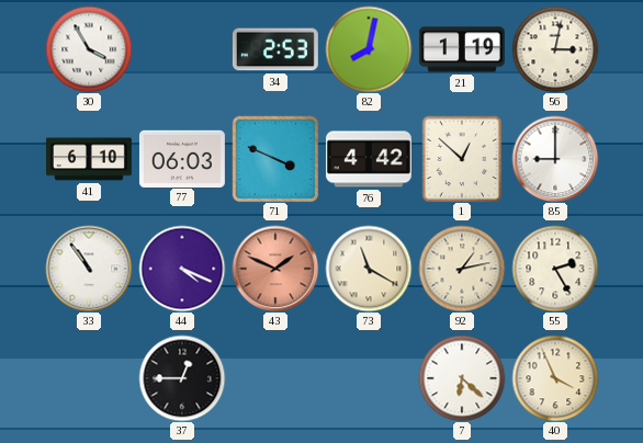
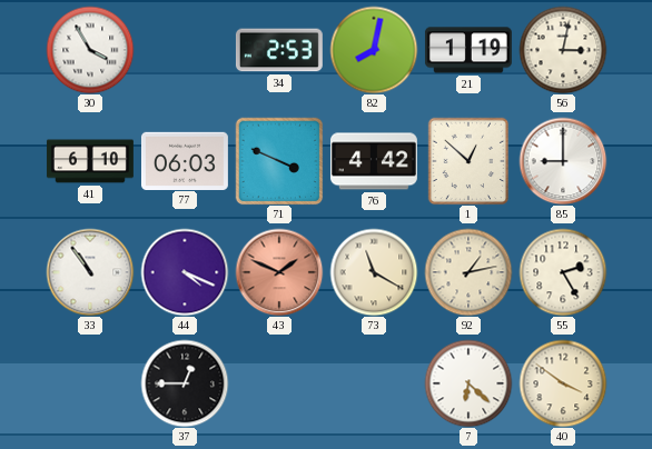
40: 3:56 -> 3:51 (563, 383)
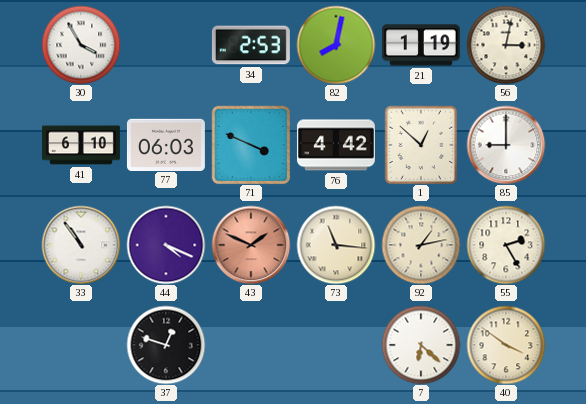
73: 11:20 -> 11:16 (336, 245)
37: 12:45 -> 12:48 (166, 345)
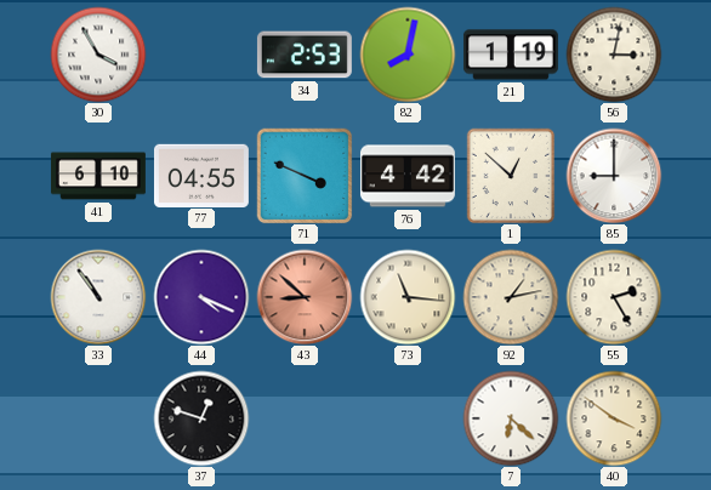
77: 06:03 -> 04:55 (201, 175)
43: 1:49 -> 8:52 (305, 297)
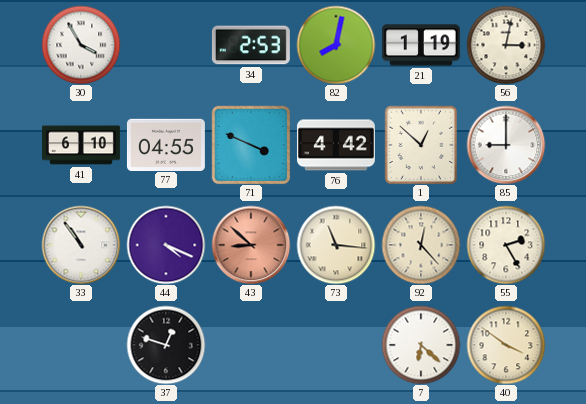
92: 1:13 -> 12:23 (421, 245)
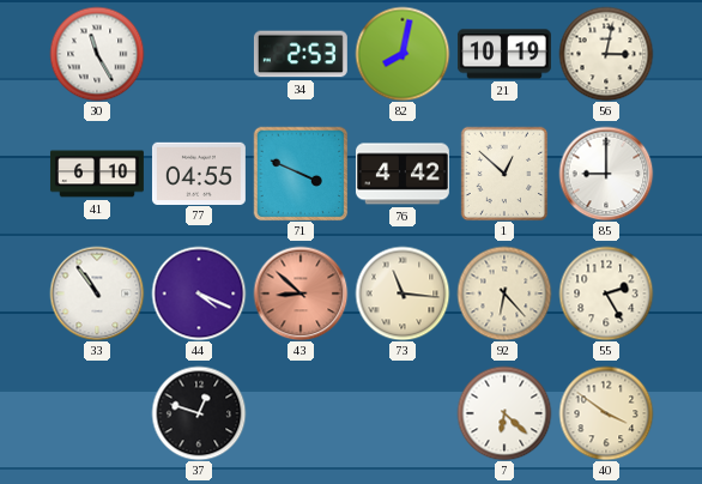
30: 3:55 -> 11:25 (97, 54)
21: 1:19 -> 10:19 (504, 54)
92: 12:23 -> 6:23 (504, 294)
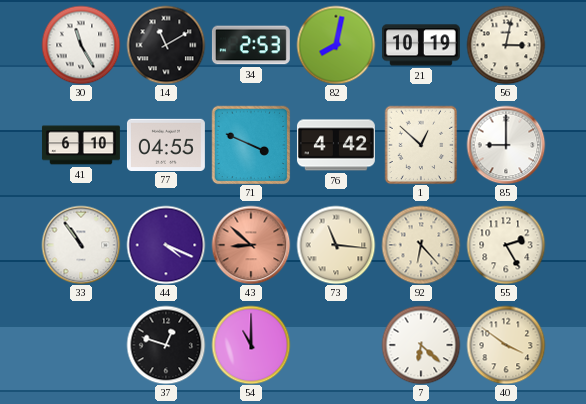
14: none -> 11:10 (166, 45)
54: none -> 11:00 (251, 345)
